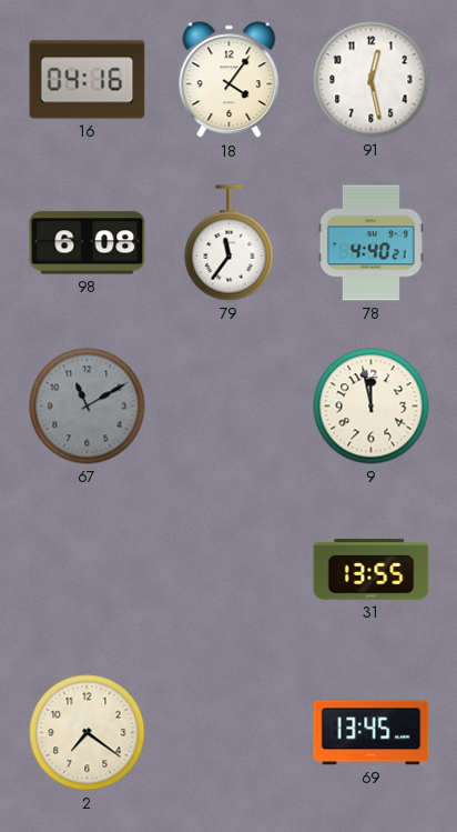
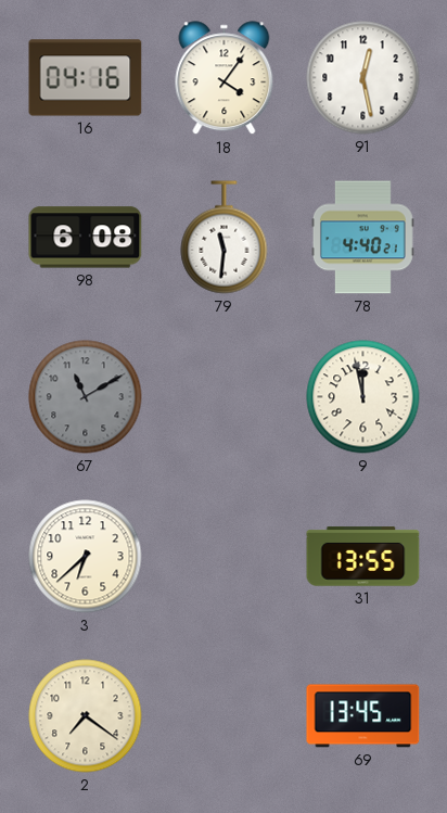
79: 11:36 -> 11:31 (225, 238)
3: none -> 6:38 (86, 557)
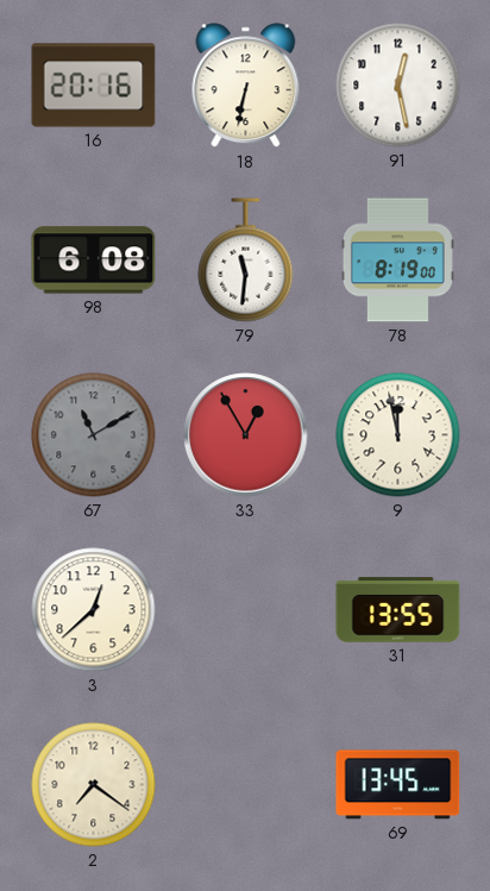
16: 04:16 -> 20:16 (94, 86)
18: 4:06 -> 6:32 (246, 86)
78: 4:40 -> 8:19 (397, 261)
33: none -> 12:55 (246, 435)
3: 6:38 -> 12:38 (94, 610)
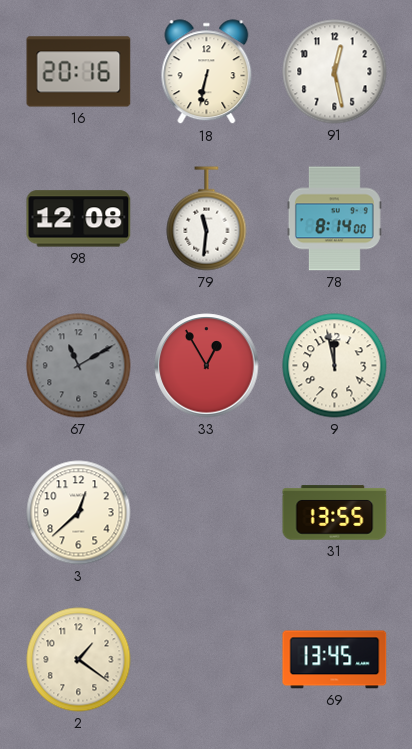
98: 6:08 -> 12:08 (79, 219)
78: 8:19 -> 8:14 (334, 219)
2: 7:21 -> 1:21 (79, 660)
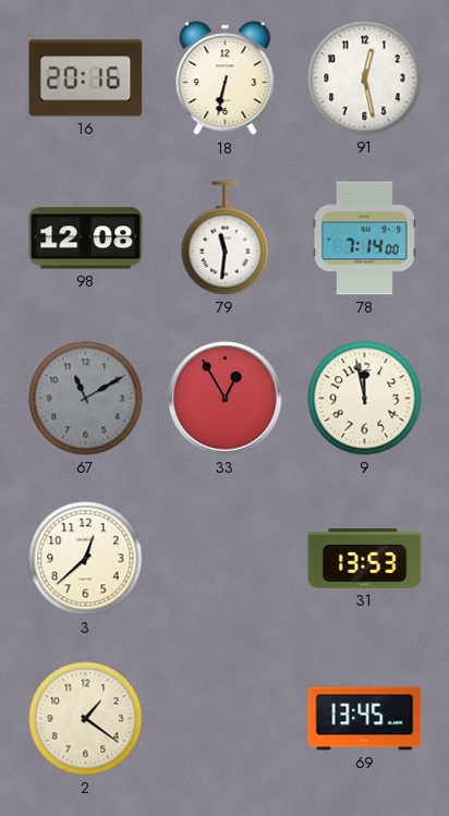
78: 8:14 -> 7:14 (364, 239)
31: 13:55 -> 13:53 (365, 559)
